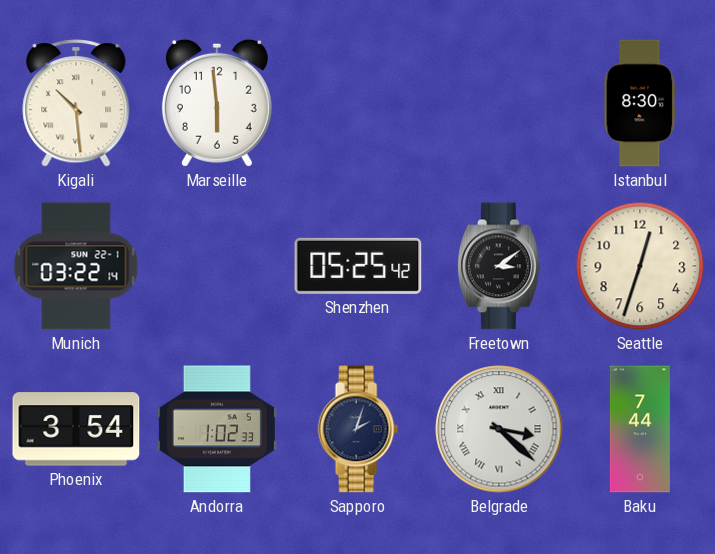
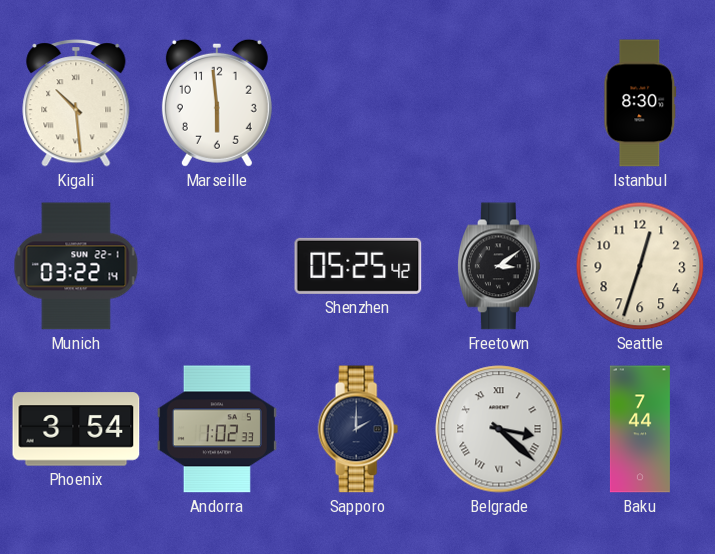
Sapporo: 2:03 -> 2:00 (358, 429)
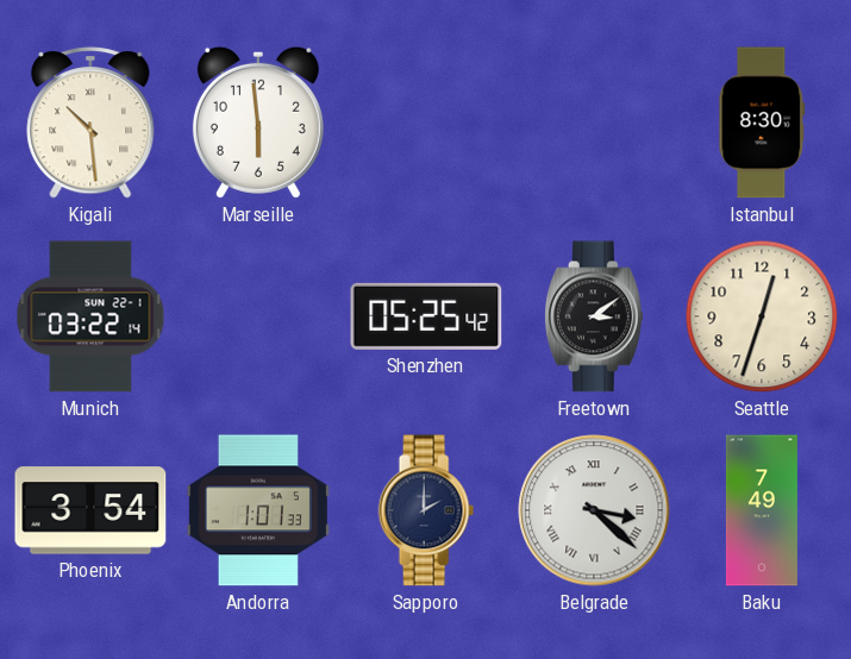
Andorra: 1:02 -> 1:01 (258, 510)
Baku: 7:44 -> 7:49 (762, 510)
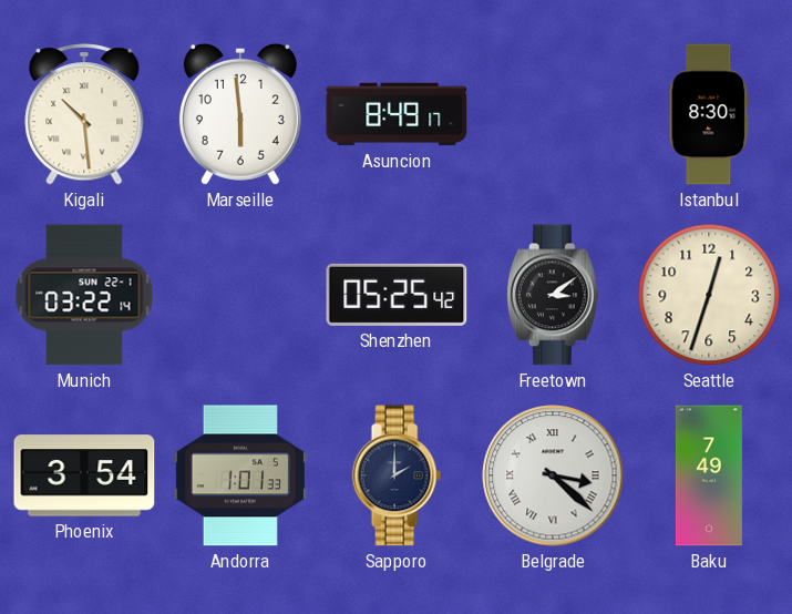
Asuncion: none -> 8:49 (397, 114)
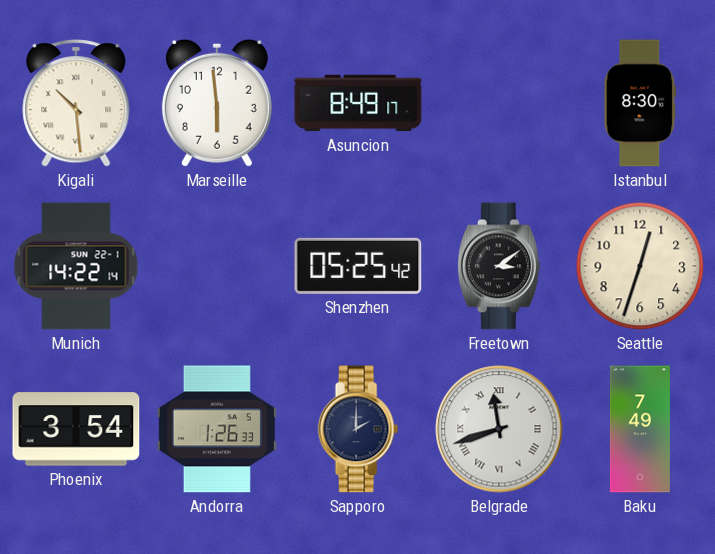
Munich: 03:22 -> 14:22 (76, 266)
Andorra: 1:01 -> 1:26 (217, 429)
Belgrade: 3:22 -> 11:42 (499, 429)
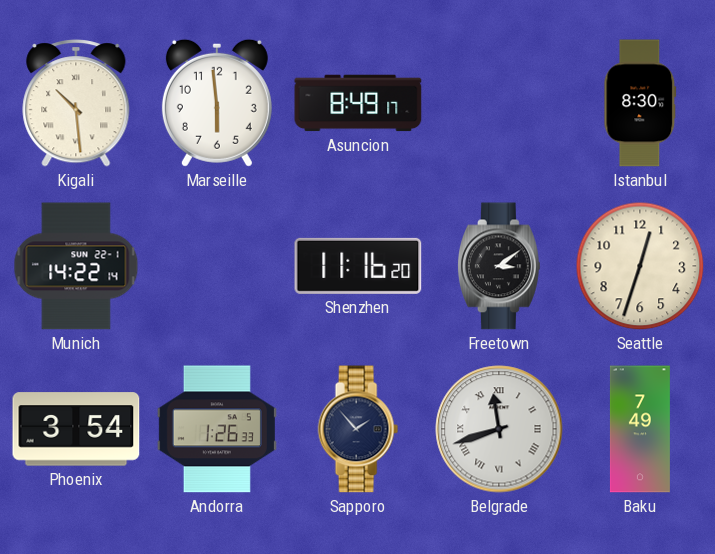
Shenzhen: 05:25 -> 11:16 (358, 266)
Sapporo: 2:00 -> 1:53 (358, 429)
